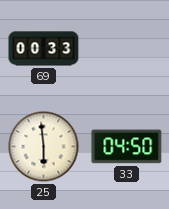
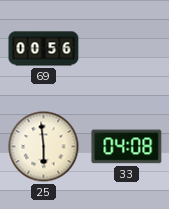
69: 00:33 -> 00:56 (44, 49)
33: 04:50 -> 04:08 (127, 147)
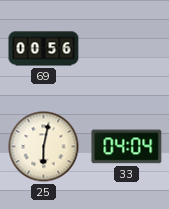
25: 5:59 -> 6:02 (44, 147)
33: 04:08 -> 04:04 (127, 147)
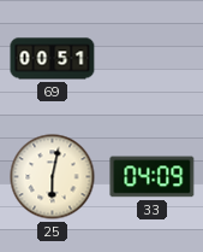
69: 00:56 -> 00:51 (53, 59)
33: 04:04 -> 04:09 (153, 177)
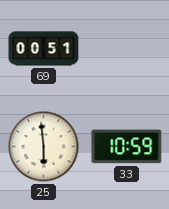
25: 6:02 -> 5:59 (44, 147)
33: 04:09 -> 10:59 (127, 147)
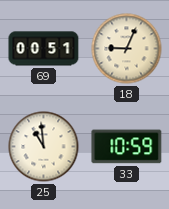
18: none -> 9:04 (127, 49)
25: 5:59 -> 10:59 (44, 147)
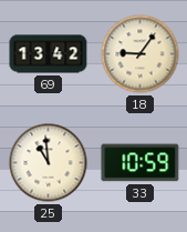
69: 00:51 -> 13:42 (49, 54)
18: 9:04 -> 9:06 (141, 54)
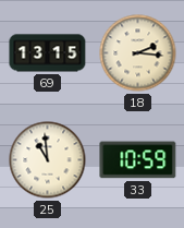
69: 13:42 -> 13:15 (48, 53)
18: 9:06 -> 2:16 (138, 53)
